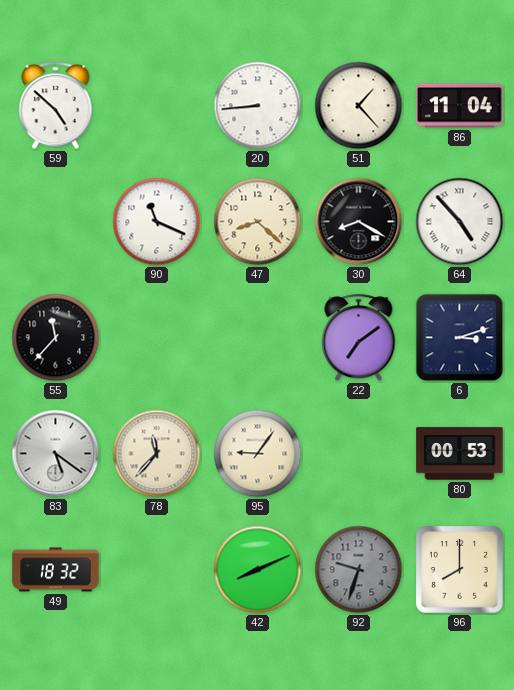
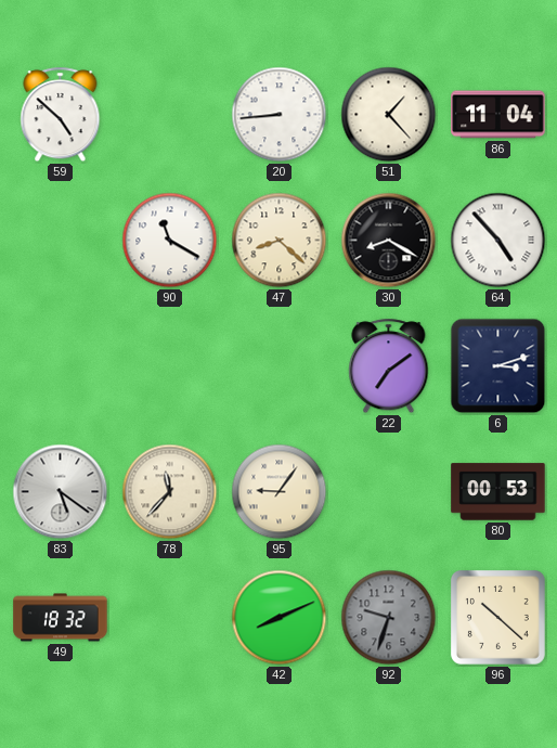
90: 11:19 -> 11:20 (170, 241)
55: 11:37 -> none (56, 338)
96: 8:00 -> 10:22 (497, 617)
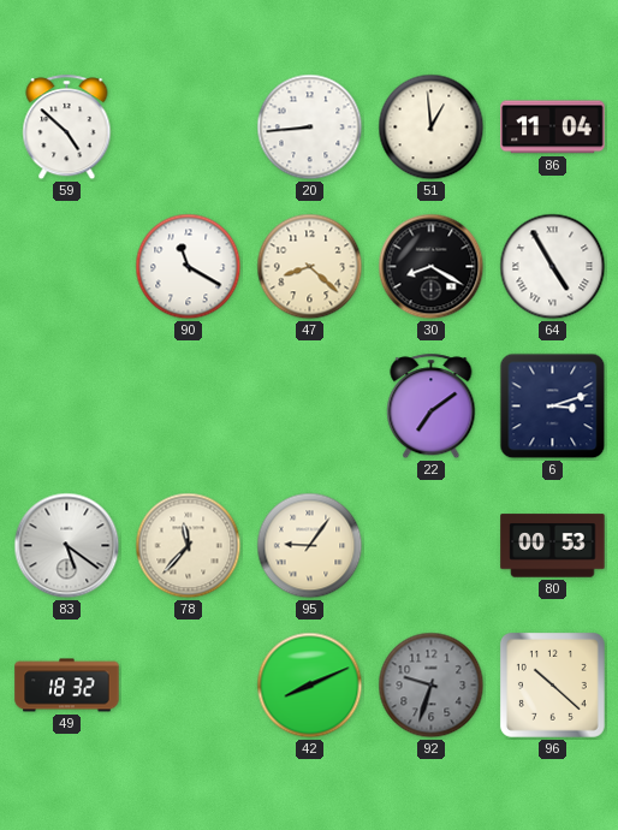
51: 1:23 -> 12:59 (432, 128)
64: 4:53 -> 4:55 (553, 267)
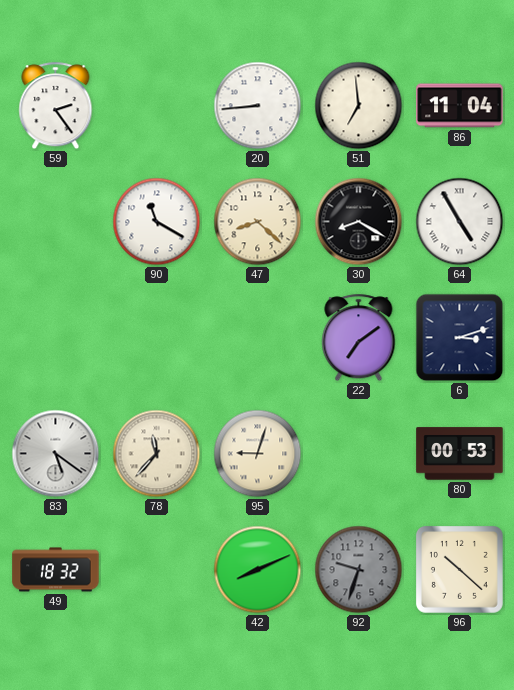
59: 4:52 -> 2:24 (56, 106)
51: 12:59 -> 6:59 (359, 106)
95: 9:06 -> 9:03 (258, 454)
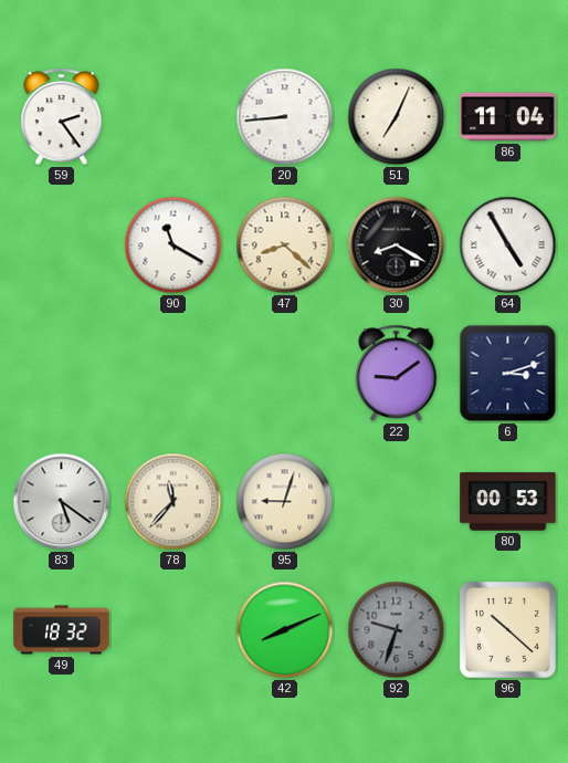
51: 6:59 -> 7:04 (397, 117)
22: 7:09 -> 9:09 (397, 374)
